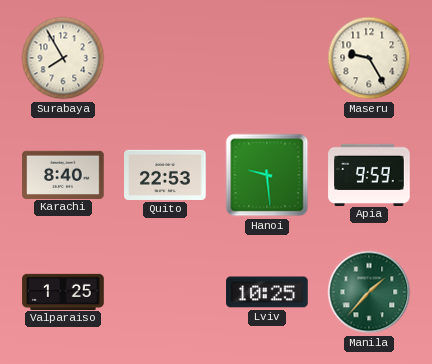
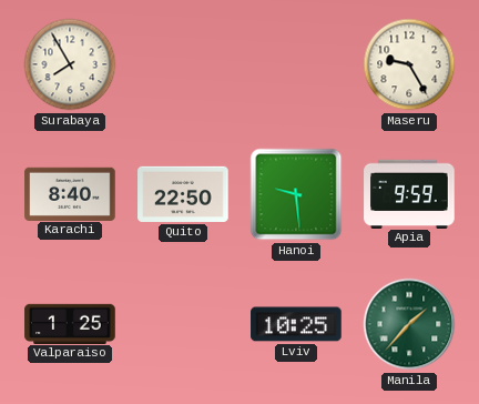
Quito: 22:53 -> 22:50 (183, 194)
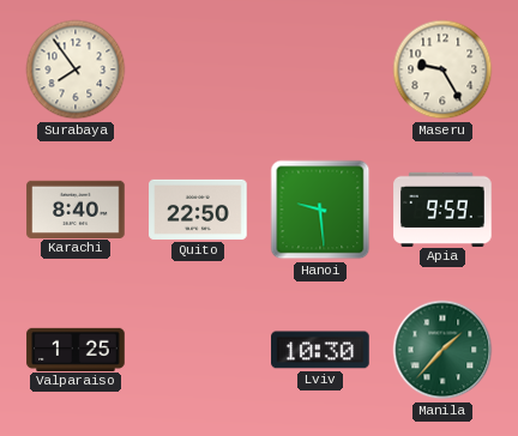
Surabaya: 7:55 -> 7:54 (76, 69)
Lviv: 10:25 -> 10:30 (320, 350)
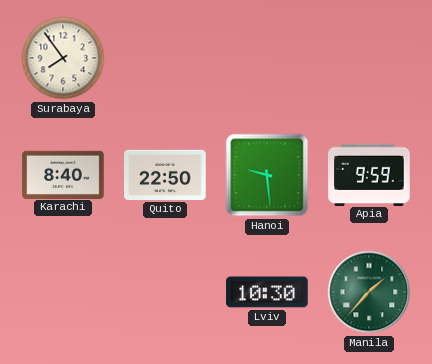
Maseru: 9:25 -> none (442, 69)
Valparaiso: 1:25 -> none (76, 349)
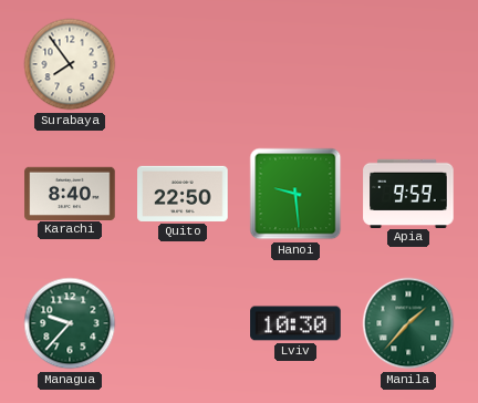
Managua: none -> 9:37 (70, 323)
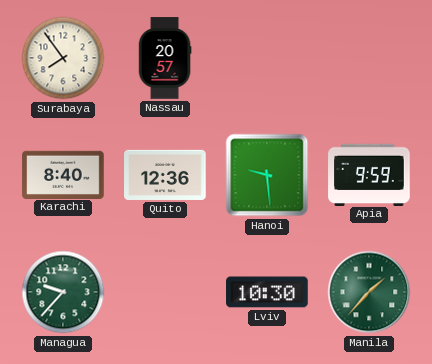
Nassau: none -> 20:57 (165, 58)
Quito: 22:50 -> 12:36 (165, 175)
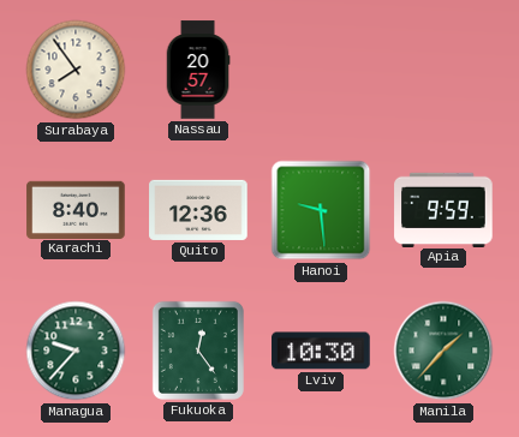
Fukuoka: none -> 12:24 (198, 351)
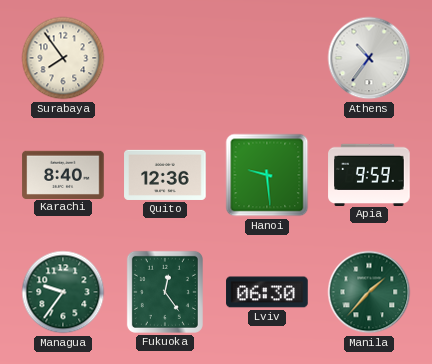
Nassau: 20:57 -> none (198, 70)
Athens: none -> 10:36 (369, 58)
Managua: 9:37 -> 9:36 (63, 292)
Lviv: 10:30 -> 06:30 (267, 292)
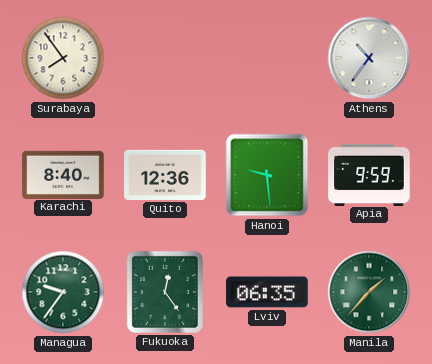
Lviv: 06:30 -> 06:35 (267, 292)
